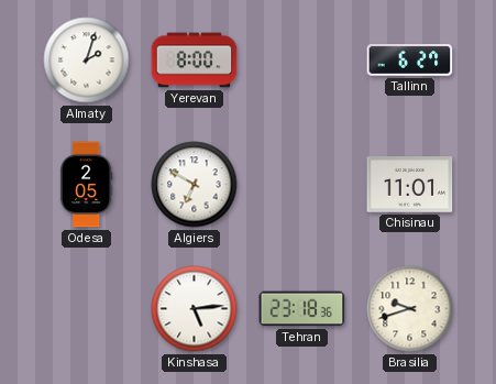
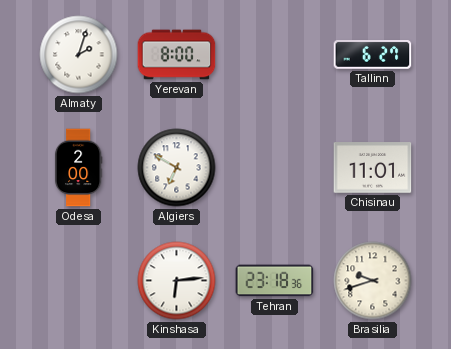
Odesa: 2:05 -> 2:00 (78, 168)
Kinshasa: 5:14 -> 6:14 (177, 281)
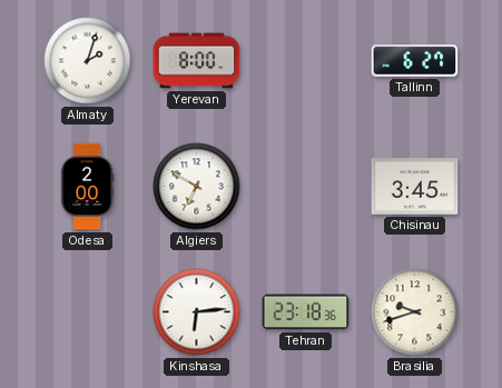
Chisinau: 11:01 -> 3:45 (415, 187)
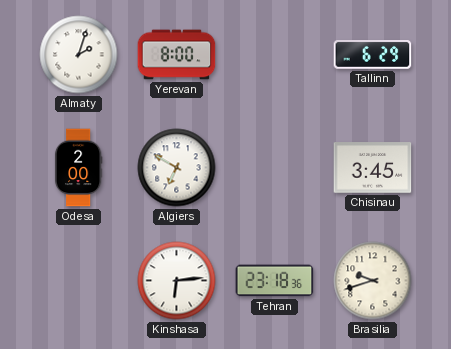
Tallinn: 6:27 -> 6:29 (373, 55)
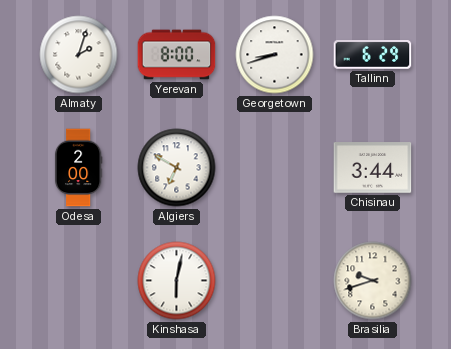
Georgetown: none -> 8:42 (275, 55)
Chisinau: 3:45 -> 3:44 (373, 168)
Kinshasa: 6:14 -> 6:02 (177, 281)
Tehran: 23:18 -> none (275, 281)
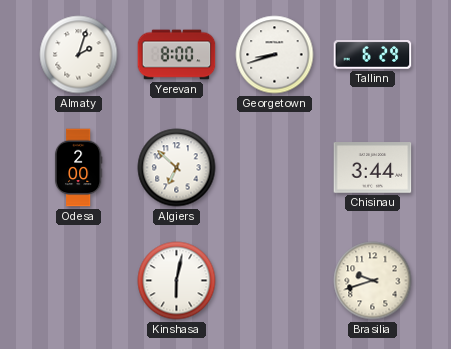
Algiers: 6:50 -> 6:52 (177, 168)
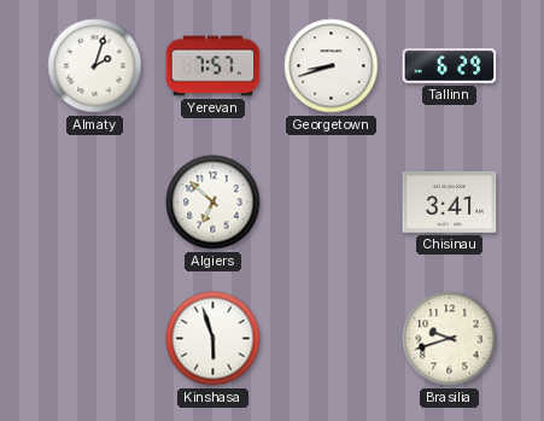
Yerevan: 8:00 -> 7:57 (213, 66)
Odesa: 2:00 -> none (78, 168)
Chisinau: 3:44 -> 3:41 (450, 203)
Kinshasa: 6:02 -> 5:57 (213, 339)
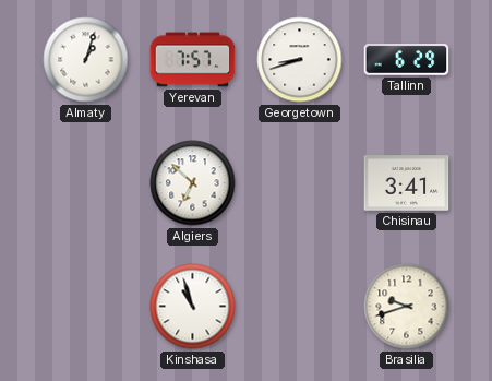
Almaty: 2:03 -> 1:03 (86, 60)
Kinshasa: 5:57 -> 10:57 (193, 307)
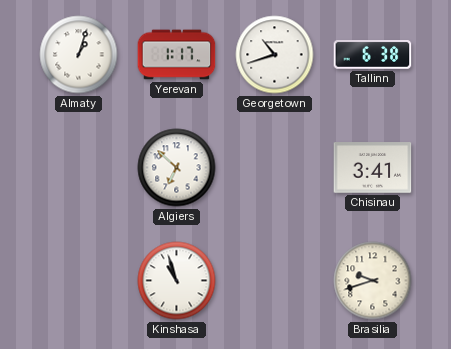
Yerevan: 7:57 -> 1:17 (177, 55)
Georgetown: 8:42 -> 10:42 (275, 55)
Tallinn: 6:29 -> 6:38 (373, 55)
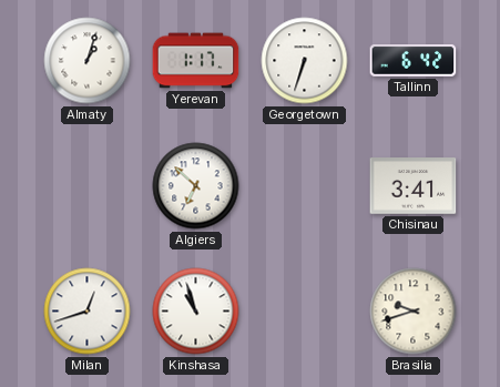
Georgetown: 10:42 -> 6:33 (305, 61)
Tallinn: 6:38 -> 6:42 (414, 61)
Milan: none -> 12:42 (88, 312)
